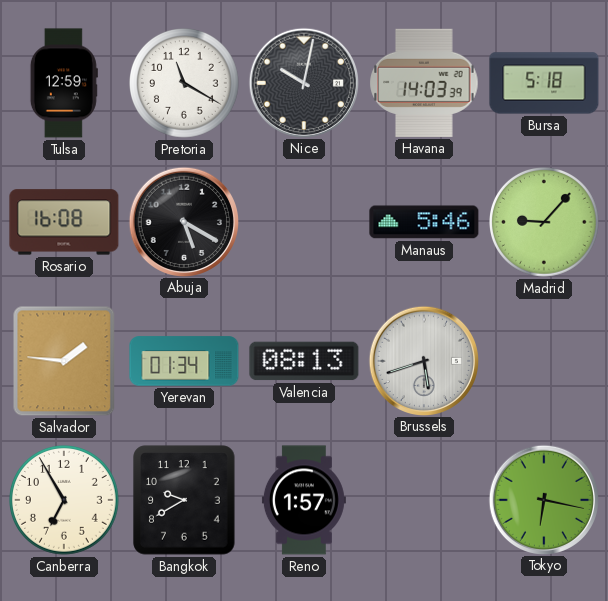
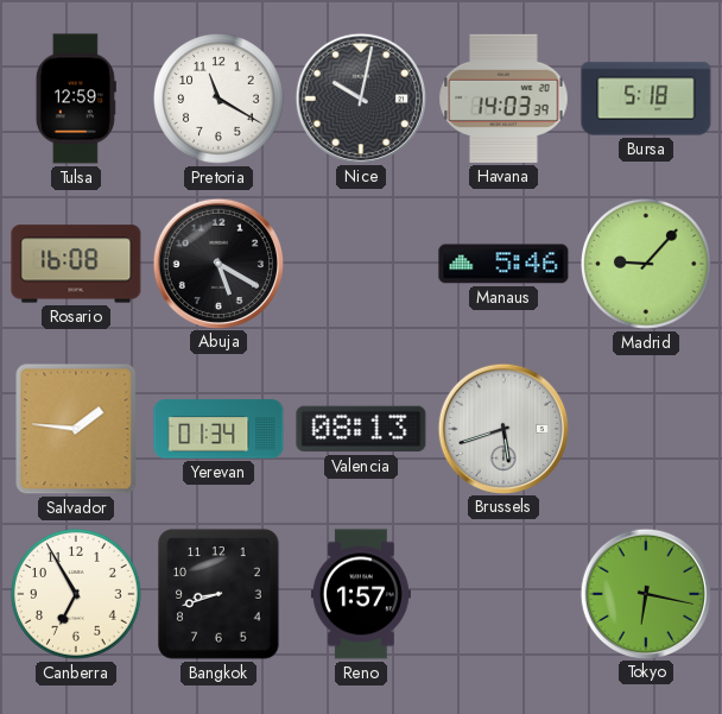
Bangkok: 9:40 -> 8:42 (218, 594)
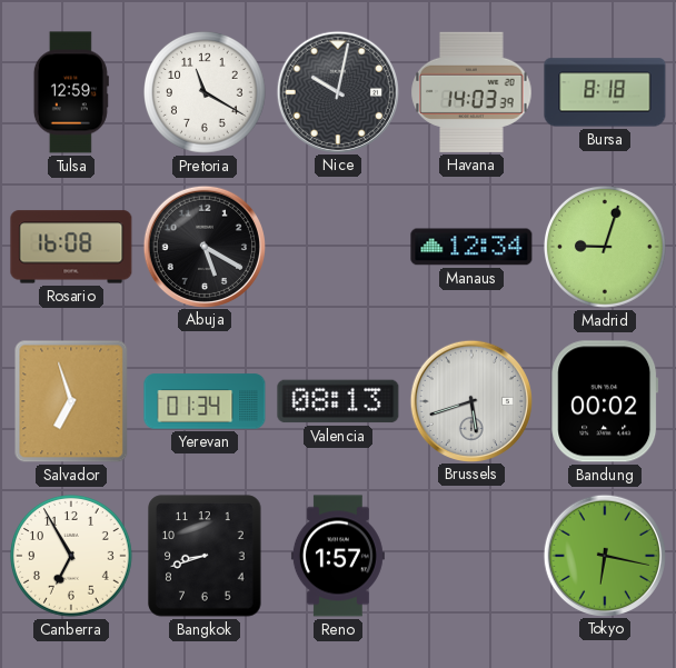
Bursa: 5:18 -> 8:18 (605, 92)
Manaus: 5:46 -> 12:34 (471, 247)
Madrid: 9:07 -> 9:03 (606, 248)
Salvador: 1:46 -> 6:57 (71, 401)
Bandung: none -> 00:02 (605, 401)
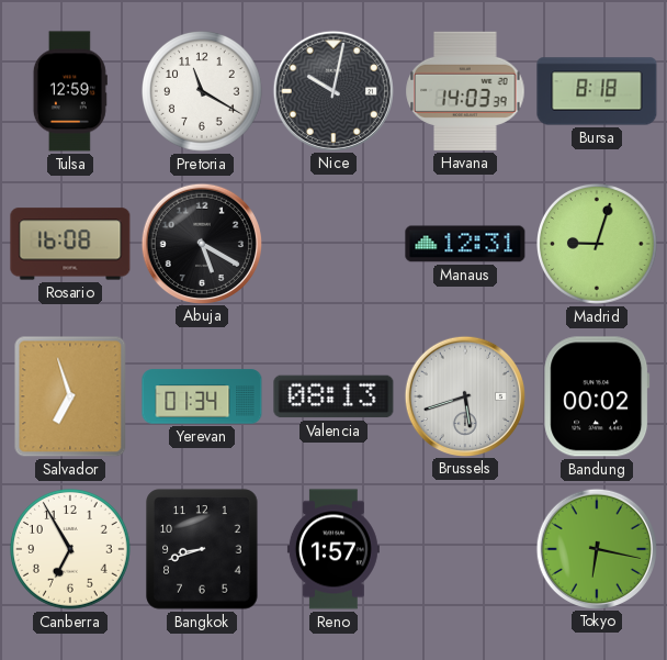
Manaus: 12:34 -> 12:31 (465, 244)
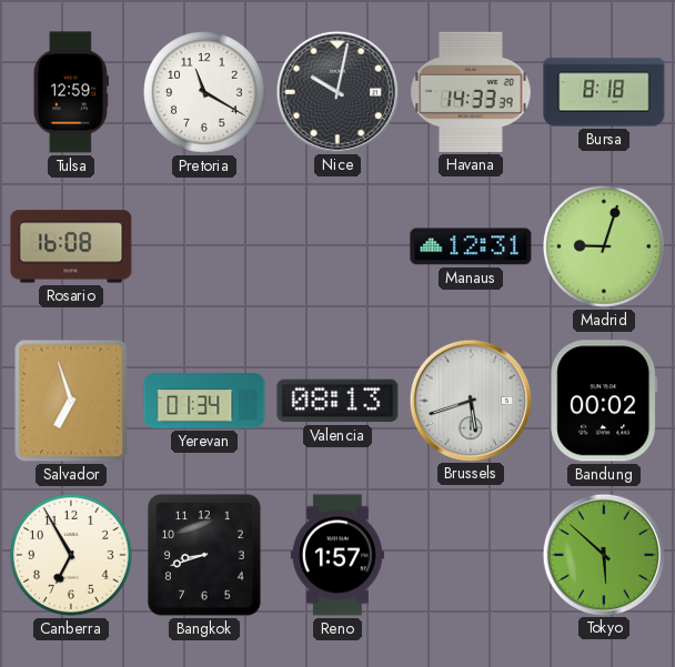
Havana: 14:03 -> 14:33 (471, 92)
Abuja: 5:20 -> none (201, 243)
Tokyo: 6:17 -> 5:52 (603, 554)
